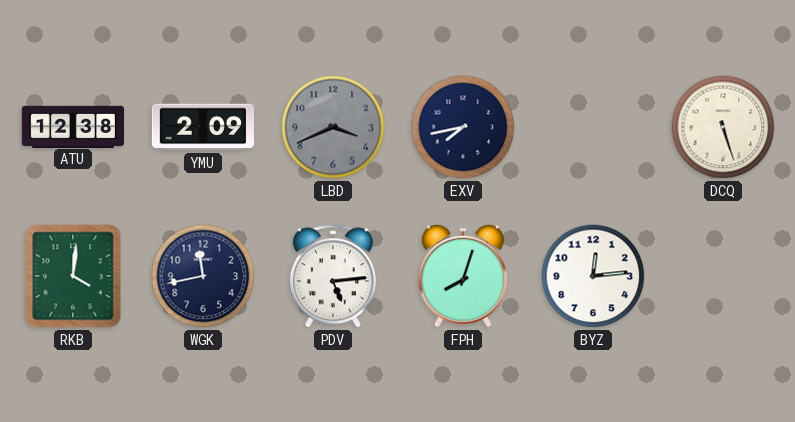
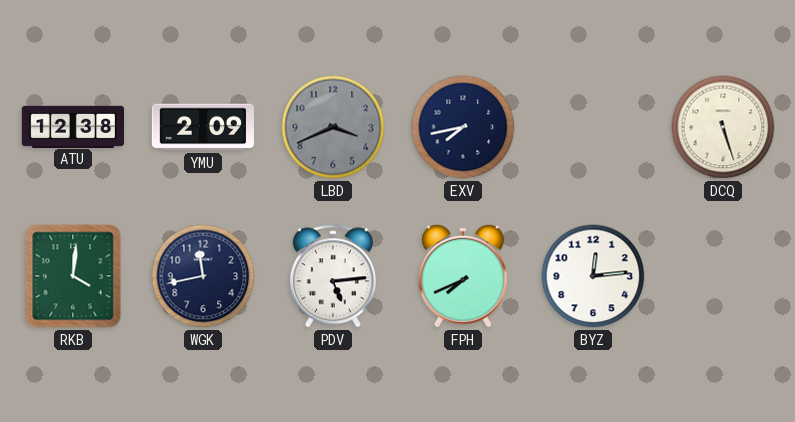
FPH: 8:03 -> 7:41 (463, 276)
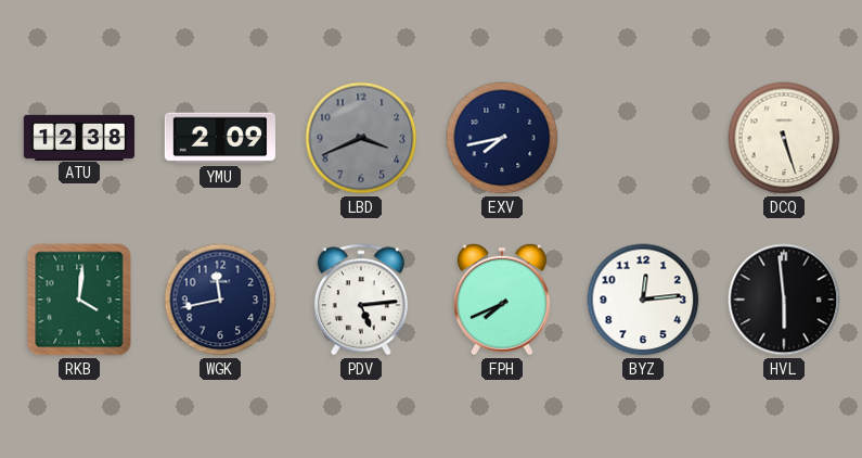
HVL: none -> 5:59 (784, 300)
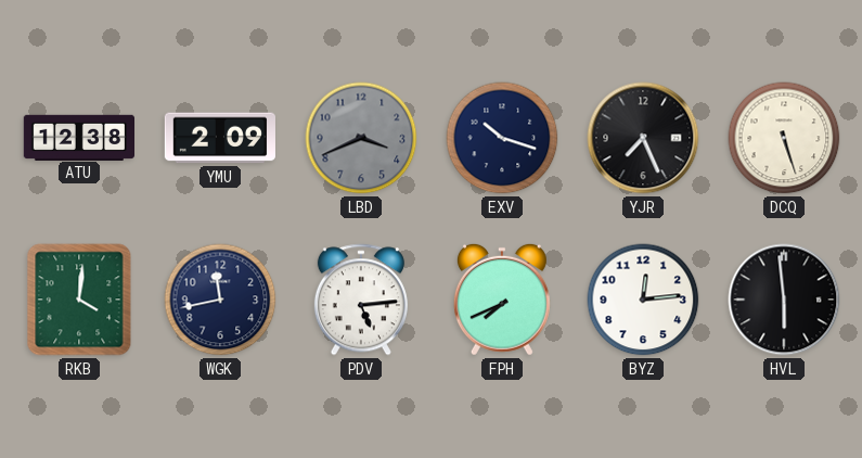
EXV: 7:43 -> 10:18 (502, 138)
YJR: none -> 7:26 (643, 138)
